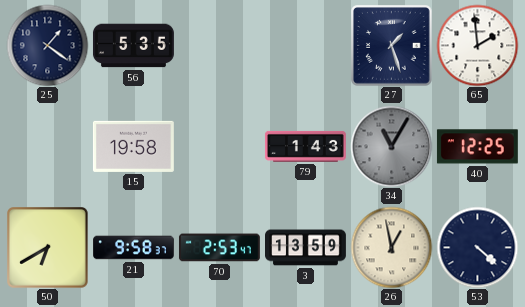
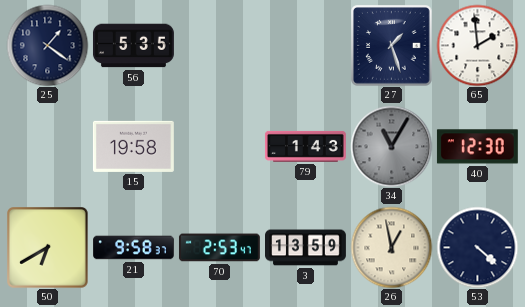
40: 12:25 -> 12:30 (477, 147)
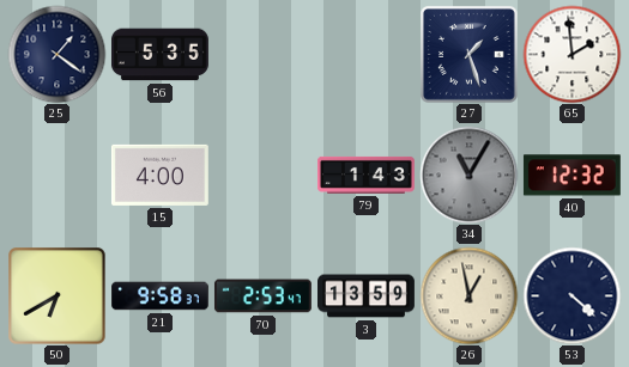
15: 19:58 -> 4:00 (159, 175)
40: 12:30 -> 12:32 (571, 176)
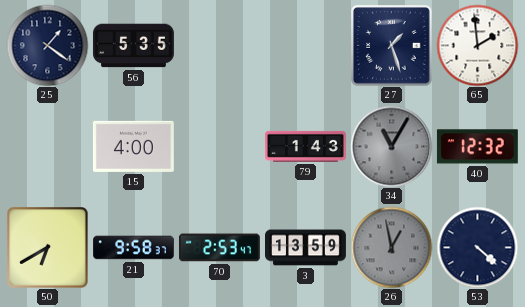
26 dial: cream -> grey (391, 247)
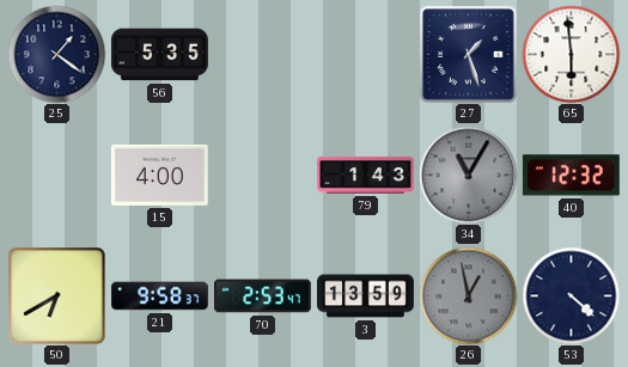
65: 1:59 -> 5:59 (571, 54)
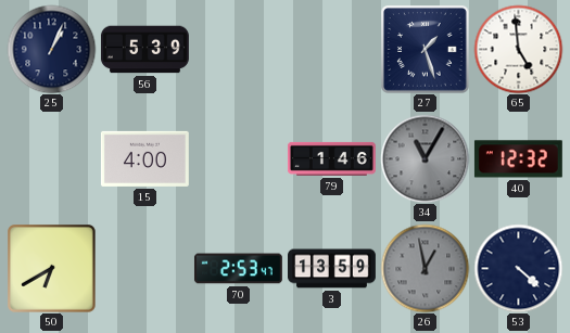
25: 1:21 -> 1:04 (51, 49)
56: 5:35 -> 5:39 (145, 50)
65: 5:59 -> 4:59 (518, 49)
79: 1:43 -> 1:46 (332, 158)
21: 9:58 -> none (160, 296)
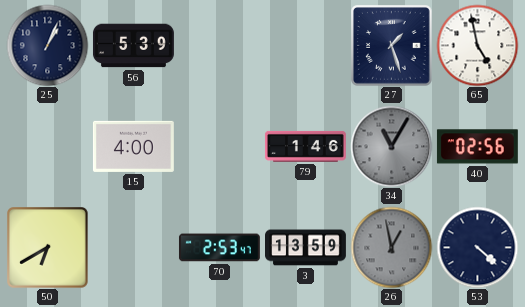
65: 4:59 -> 4:58 (477, 45)
40: 12:32 -> 02:56 (477, 147)
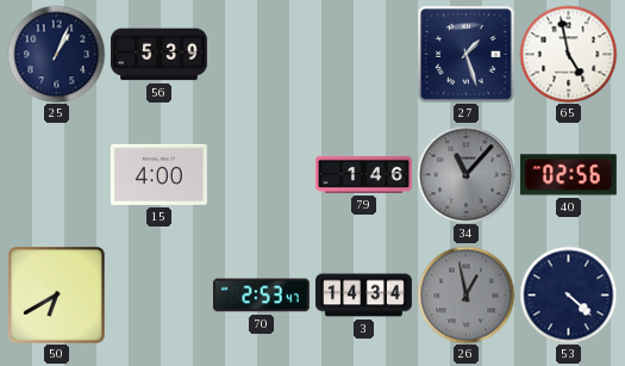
34: 11:05 -> 11:07 (465, 174)
3: 13:59 -> 14:34 (364, 296)
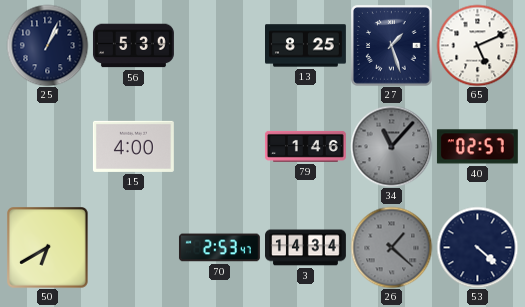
13: none -> 8:25 (306, 46)
65: 4:58 -> 5:11 (477, 45)
40: 02:56 -> 02:57 (477, 147)
26: 12:58 -> 1:22 (391, 247)
